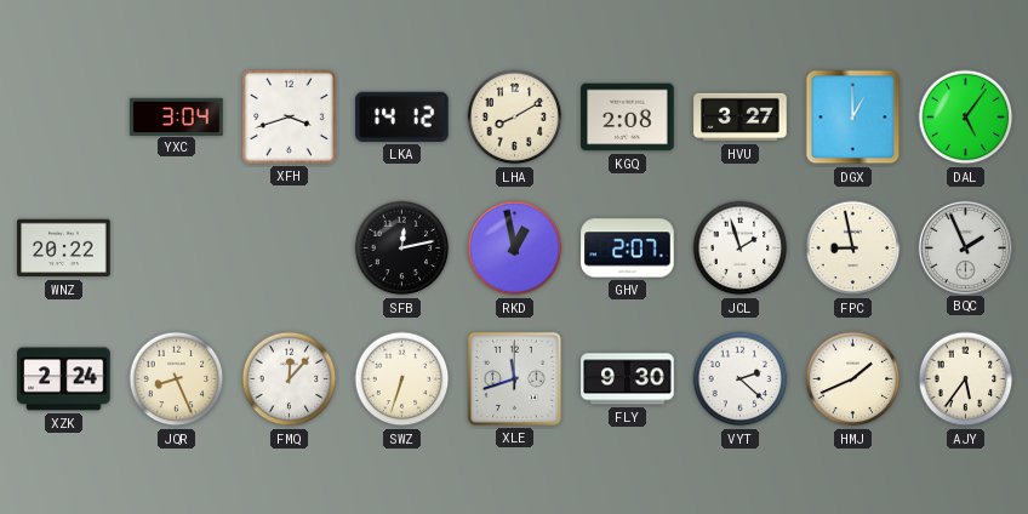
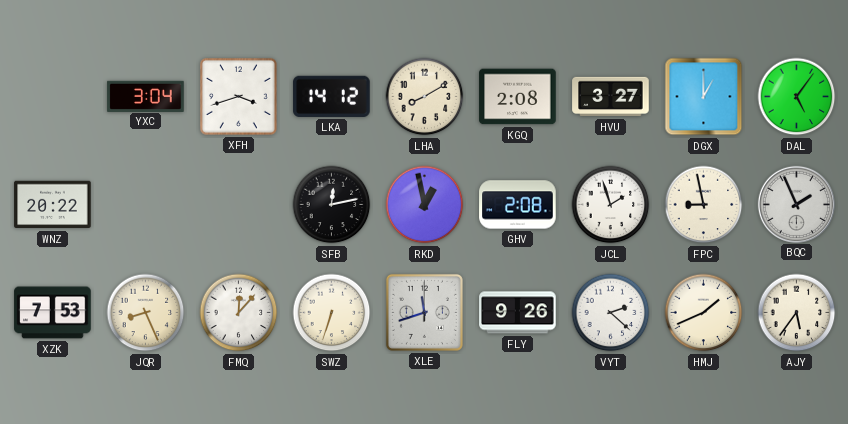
GHV: 2:07 -> 2:08 (518, 205)
XZK: 2:24 -> 7:53 (53, 313)
FLY: 9:30 -> 9:26 (518, 313)
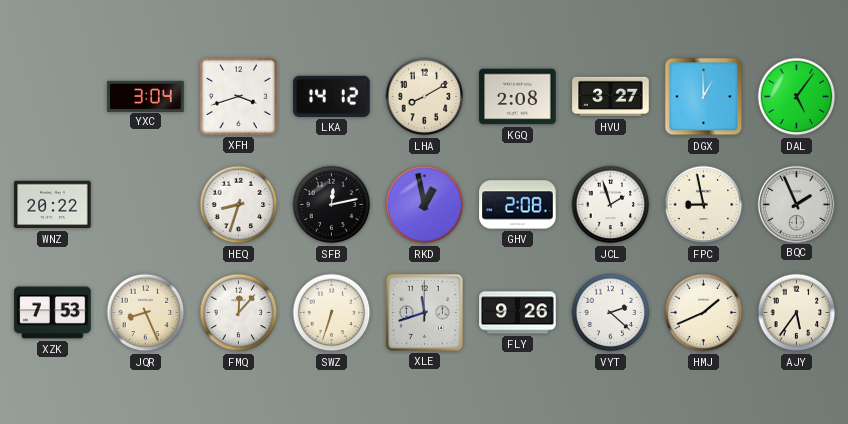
HEQ: none -> 8:33 (239, 205)
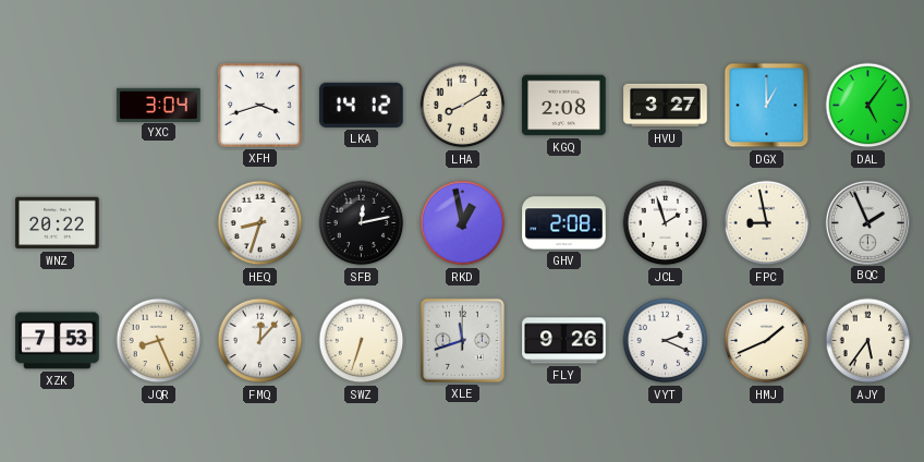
VYT: 2:22 -> 2:19 (666, 341)
